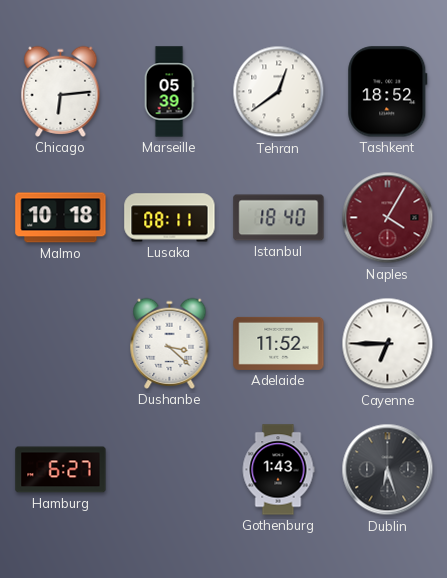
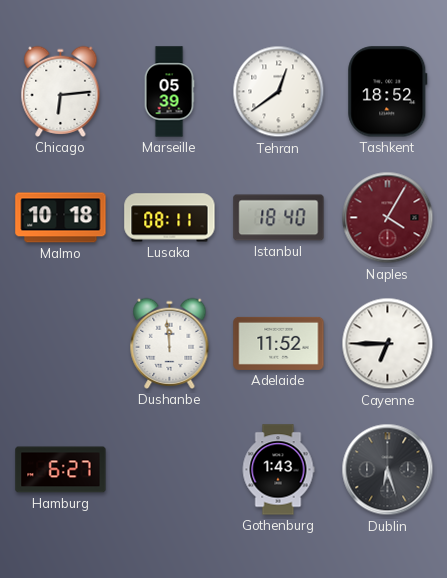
Dushanbe: 3:22 -> 11:59 (170, 343)
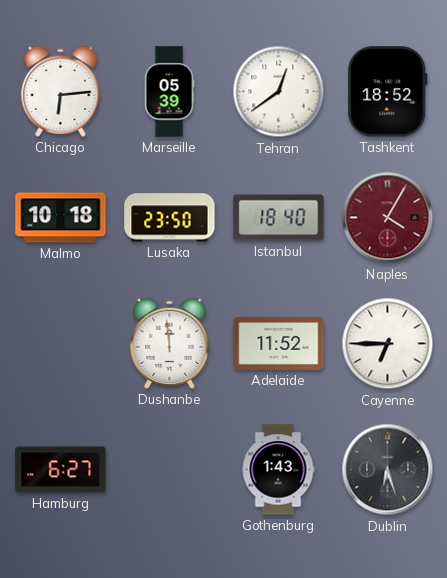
Lusaka: 08:11 -> 23:50 (170, 218)
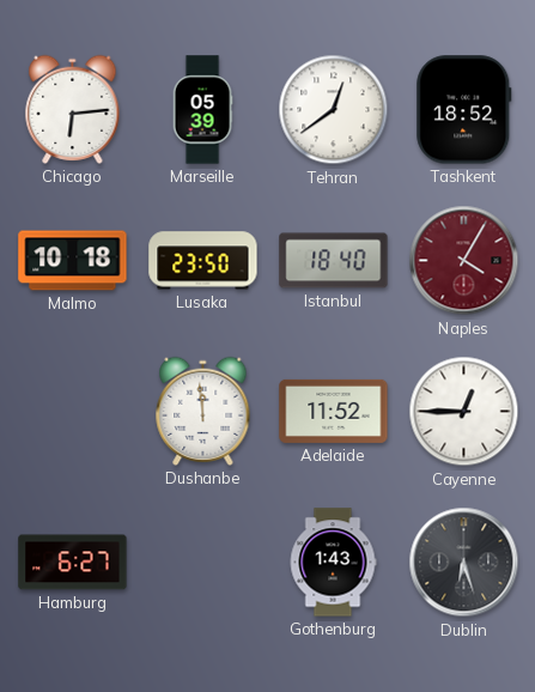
Cayenne: 6:45 -> 12:45 (464, 412)
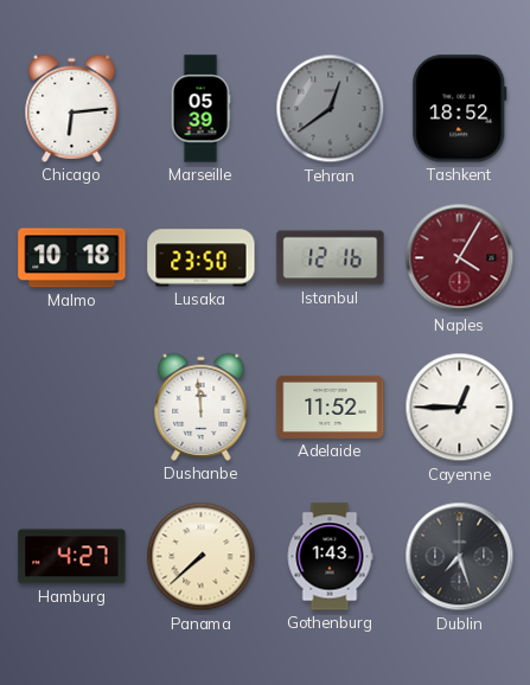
Tehran dial: white -> grey (331, 109)
Istanbul: 18:40 -> 12:16 (331, 258)
Hamburg: 6:27 -> 4:27 (72, 557)
Panama: none -> 7:38 (202, 557)
Dublin: 6:27 -> 7:27 (460, 557)
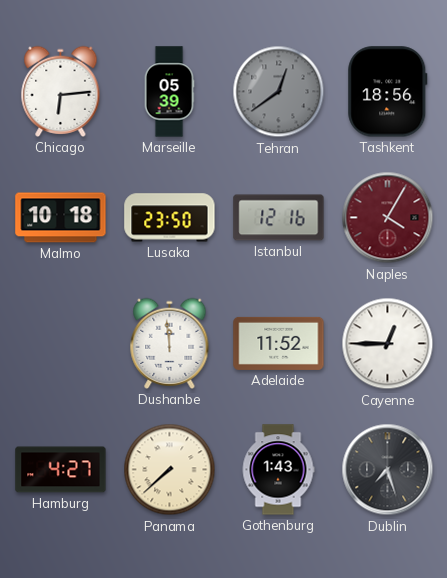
Tashkent: 18:52 -> 18:56 (388, 92)
